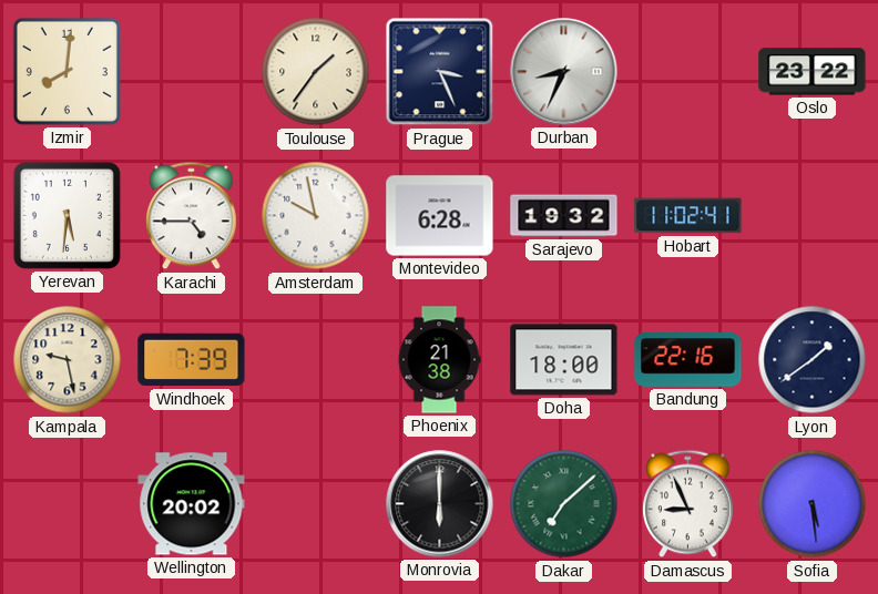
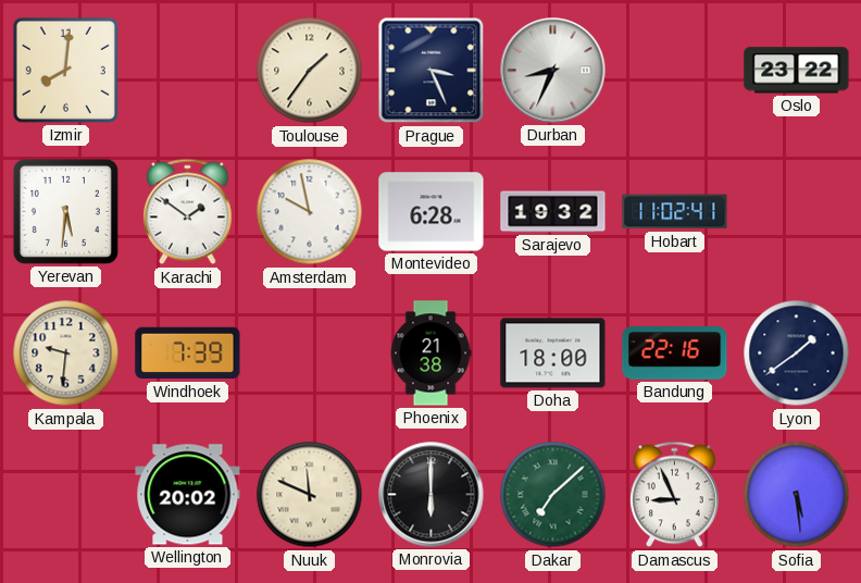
Karachi: 4:45 -> 1:51 (188, 212)
Kampala: 9:28 -> 9:31 (66, 353)
Nuuk: none -> 11:49 (310, 495)
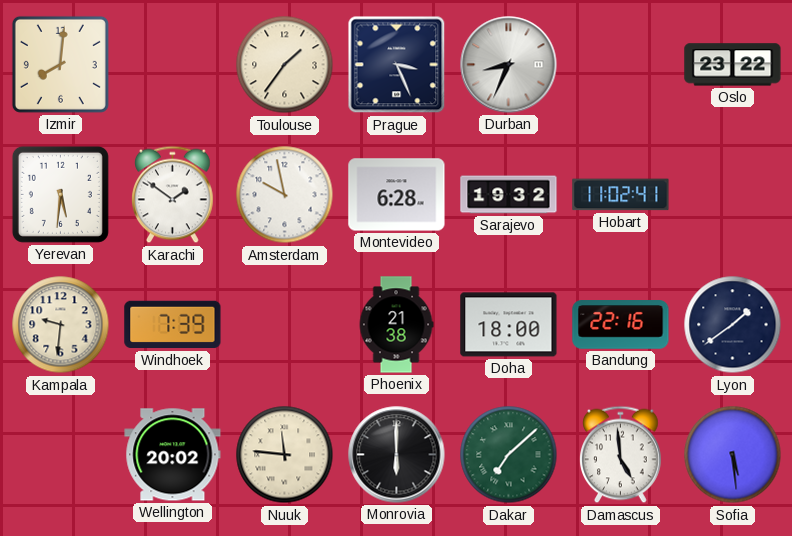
Nuuk: 11:49 -> 11:46 (285, 455)
Damascus: 8:56 -> 4:59 (621, 455)
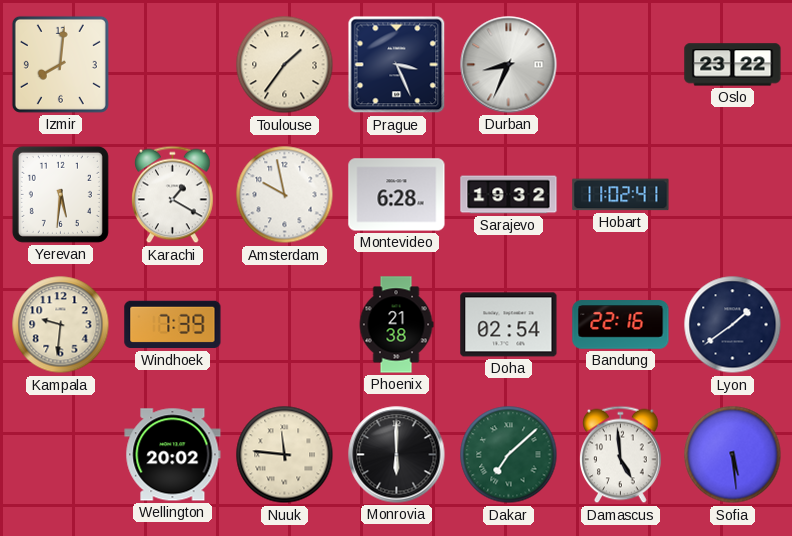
Karachi: 1:51 -> 1:20 (173, 195)
Doha: 18:00 -> 02:54 (509, 325)
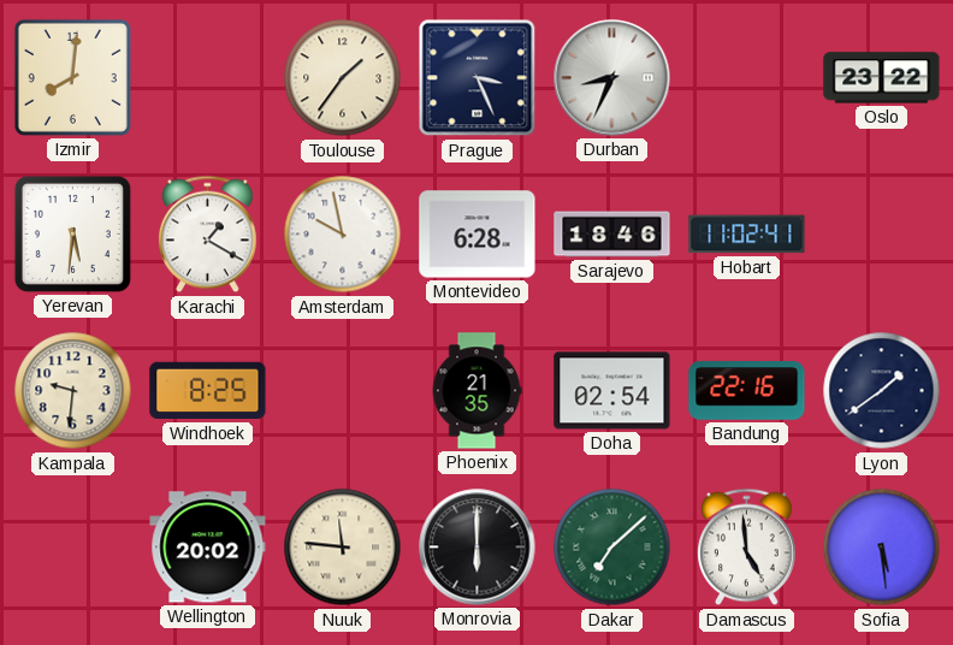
Sarajevo: 19:32 -> 18:46 (612, 235)
Windhoek: 7:39 -> 8:25 (208, 391)
Phoenix: 21:38 -> 21:35 (476, 391)
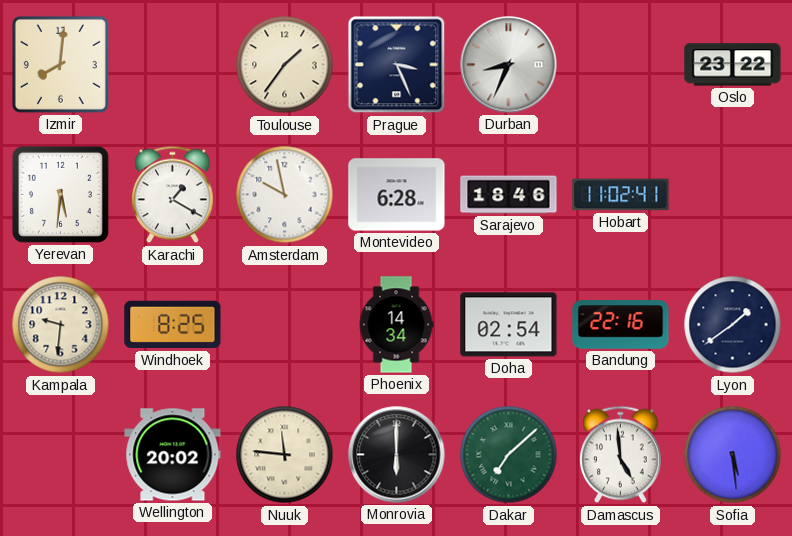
Phoenix: 21:35 -> 14:34 (396, 325)
